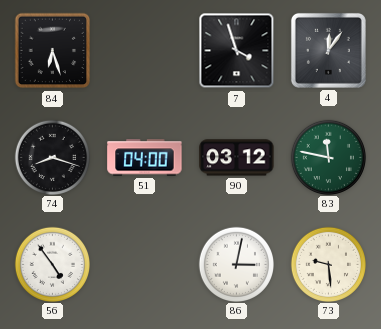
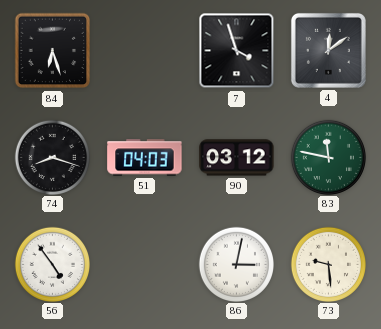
4: 12:06 -> 12:09 (328, 50)
51: 04:00 -> 04:03 (145, 158)
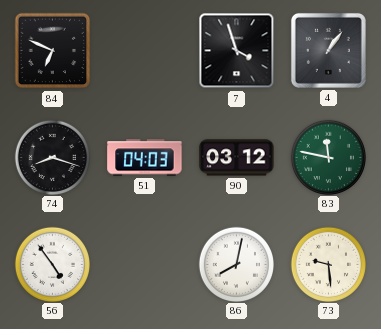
84: 6:27 -> 6:49 (53, 51)
4: 12:09 -> 1:06 (328, 50)
86: 3:02 -> 8:02 (236, 264)
